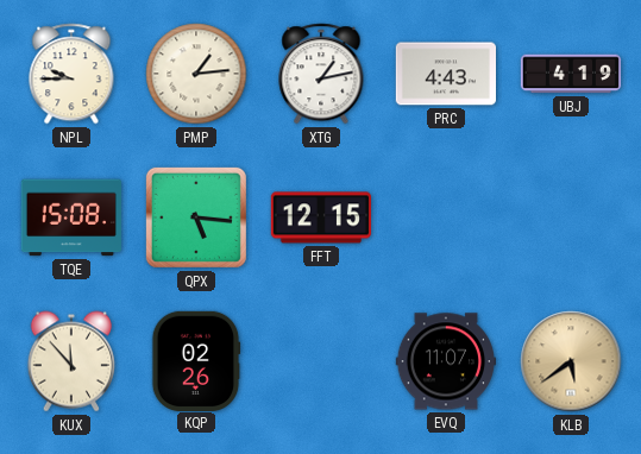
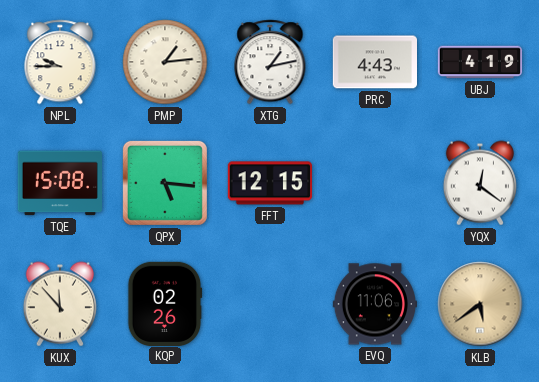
YQX: none -> 12:21 (480, 183)
EVQ: 11:07 -> 11:06 (374, 304)
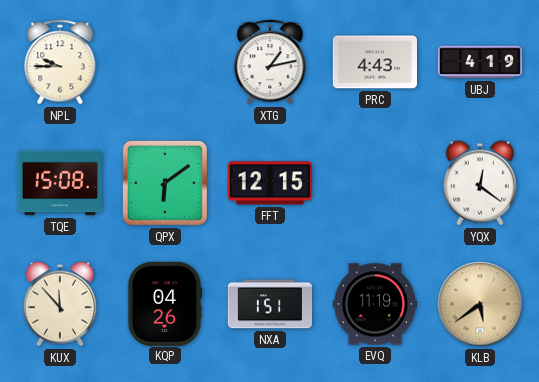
PMP: 1:14 -> none (165, 62)
QPX: 5:16 -> 6:09 (165, 183)
KQP: 02:26 -> 04:26 (165, 303)
NXA: none -> 1:51 (269, 304)
EVQ: 11:06 -> 11:19 (374, 304)
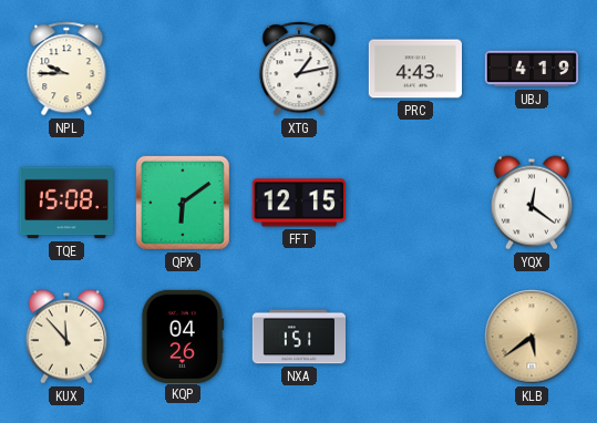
EVQ: 11:19 -> none (374, 304)
